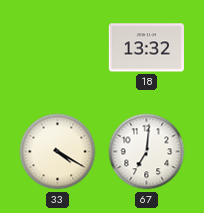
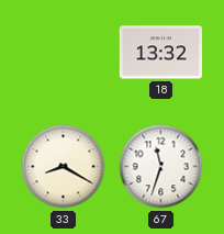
33: 4:20 -> 8:20 (64, 167)
67: 7:01 -> 11:33 (161, 167)
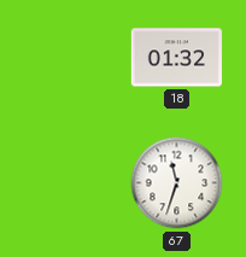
18: 13:32 -> 01:32 (176, 58)
33: 8:20 -> none (64, 167)
